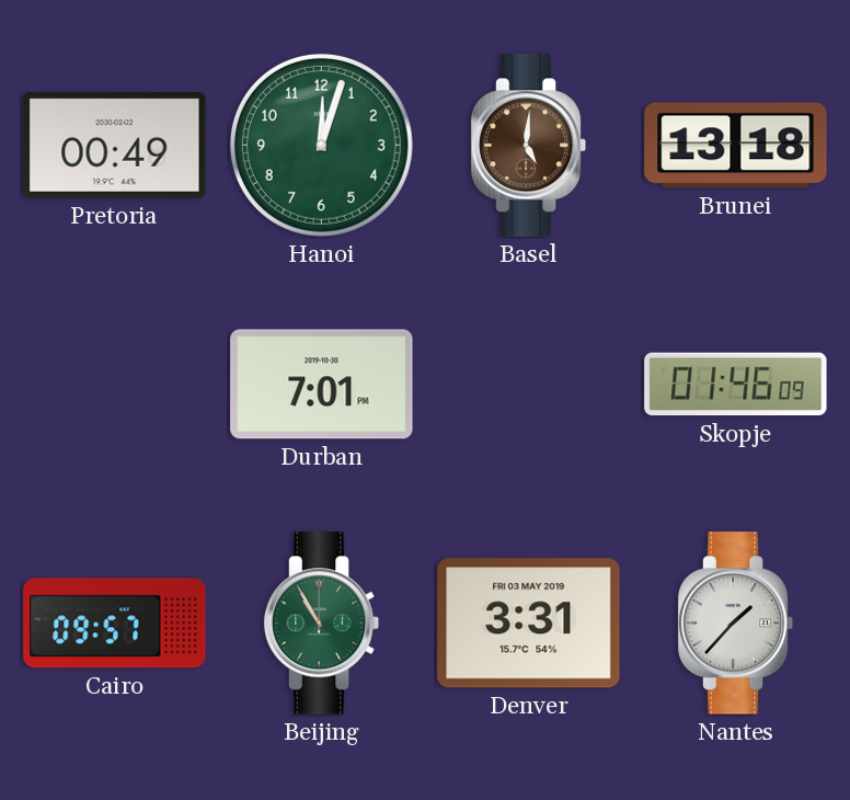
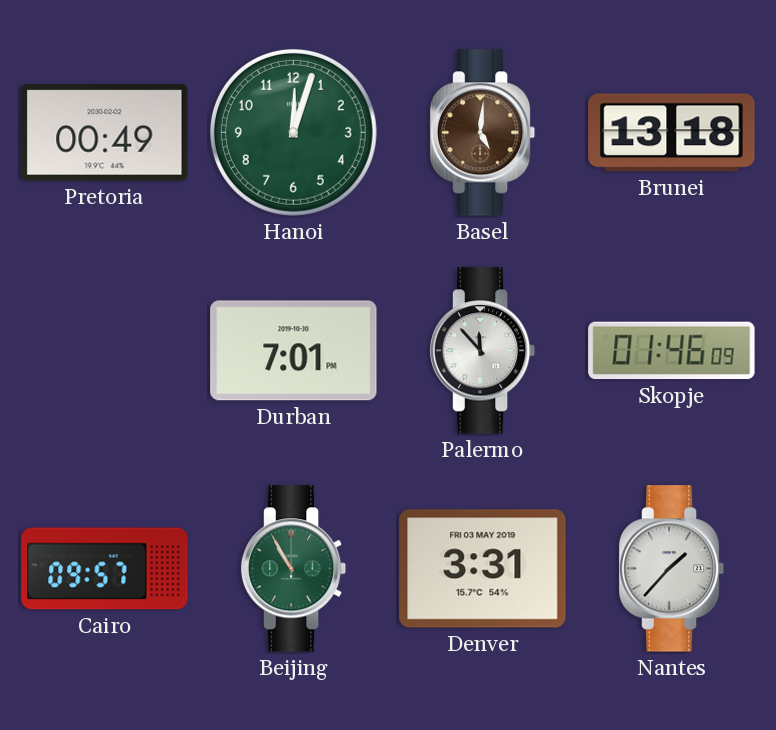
Palermo: none -> 11:53 (483, 351)
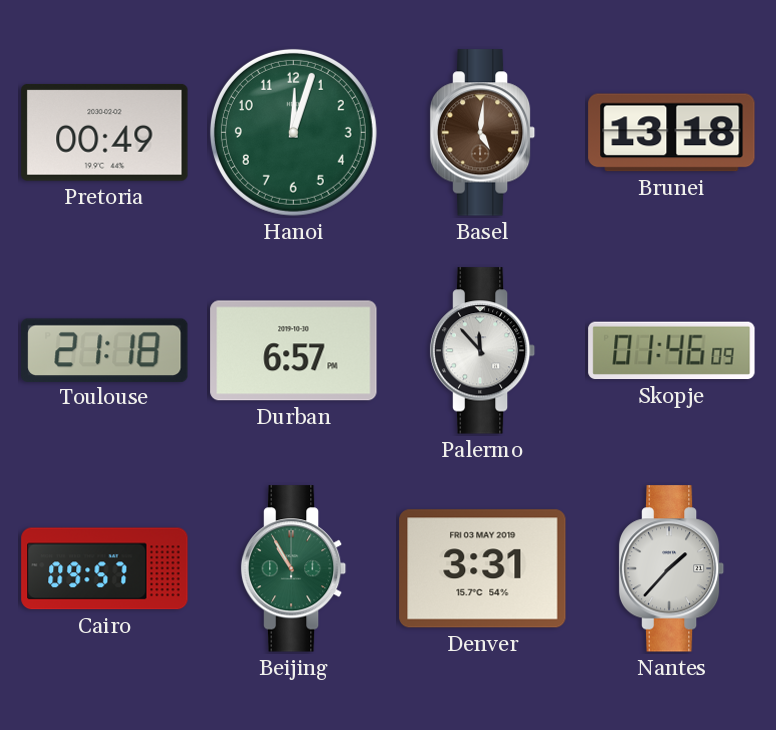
Toulouse: none -> 21:18 (105, 350)
Durban: 7:01 -> 6:57 (294, 351)
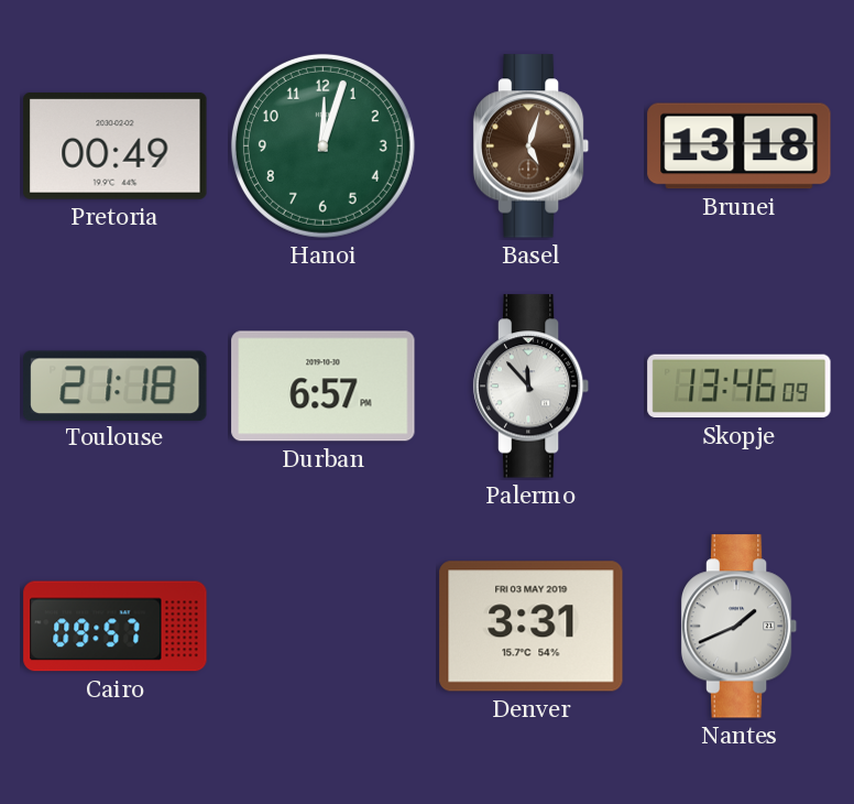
Basel: 5:01 -> 5:03 (532, 146)
Skopje: 01:46 -> 13:46 (740, 387)
Beijing: 10:55 -> none (294, 569)
Nantes: 1:37 -> 1:41 (740, 627)
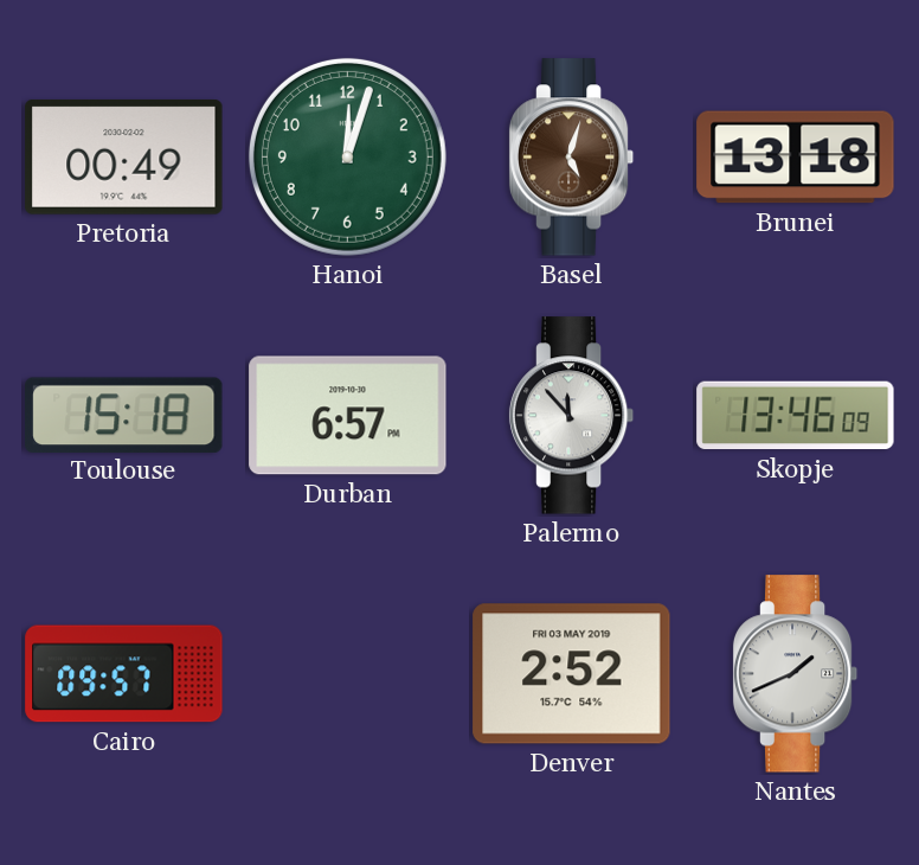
Toulouse: 21:18 -> 15:18 (124, 415)
Denver: 3:31 -> 2:52 (572, 674)
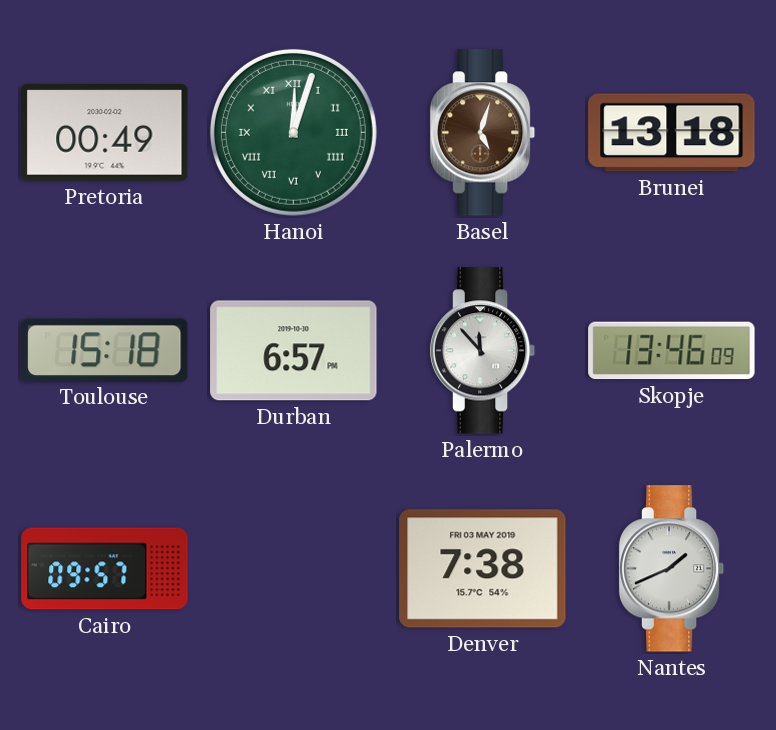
Hanoi numerals: Arabic -> Roman (293, 132)
Denver: 2:52 -> 7:38 (483, 569)
